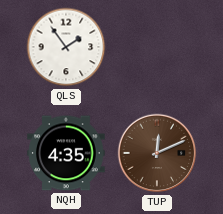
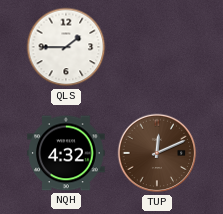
QLS: 1:54 -> 1:45 (66, 47)
NQH: 4:35 -> 4:32 (66, 153)
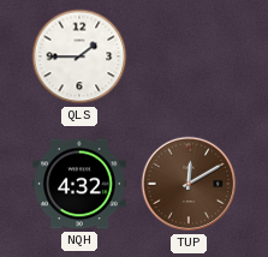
TUP: 12:11 -> 12:10 (189, 184)
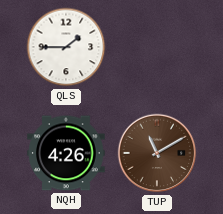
NQH: 4:32 -> 4:26 (66, 153)
TUP: 12:10 -> 11:10 (157, 153)
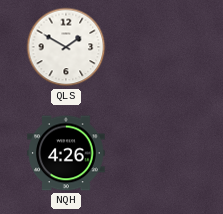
QLS: 1:45 -> 1:50 (66, 47)
TUP: 11:10 -> none (157, 153)
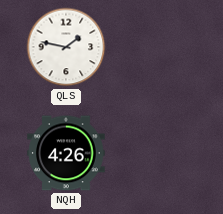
QLS: 1:50 -> 1:47 (66, 47)
